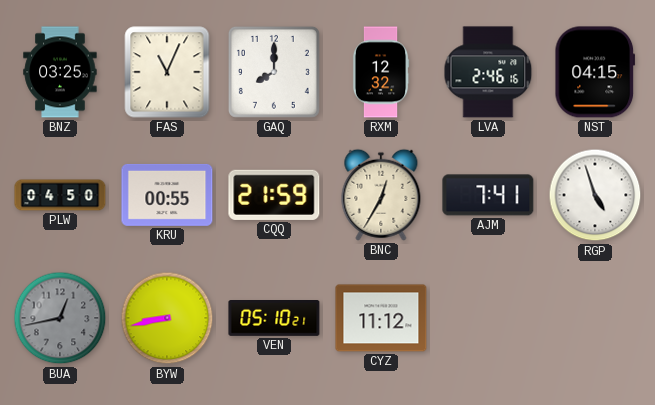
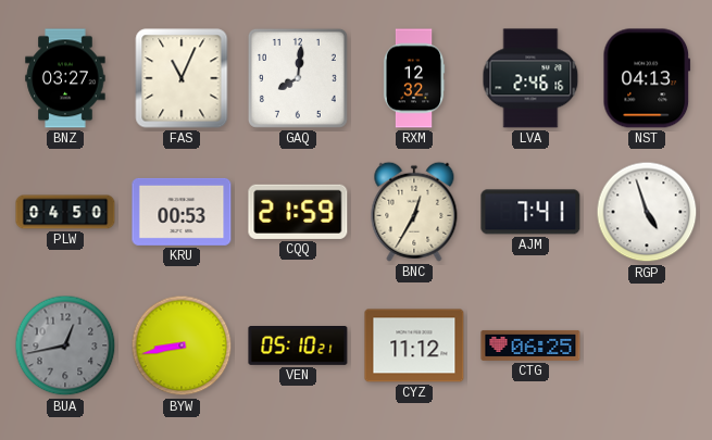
BNZ: 03:25 -> 03:27 (65, 78)
GAQ: 8:00 -> 8:01 (298, 78)
NST: 04:15 -> 04:13 (647, 78)
KRU: 00:55 -> 00:53 (182, 212)
CTG: none -> 06:25 (530, 345)
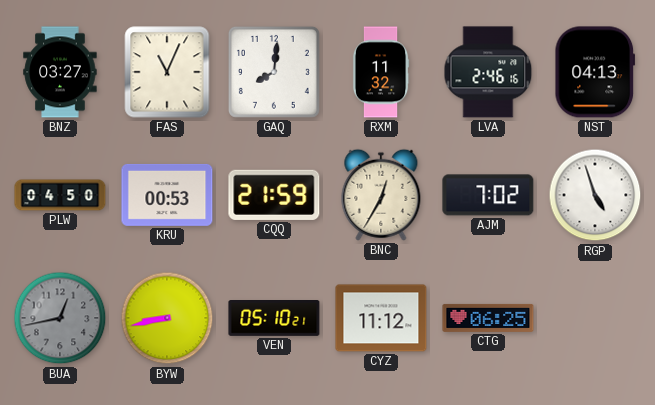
RXM: 12:32 -> 11:32 (381, 72)
AJM: 7:41 -> 7:02 (488, 195)
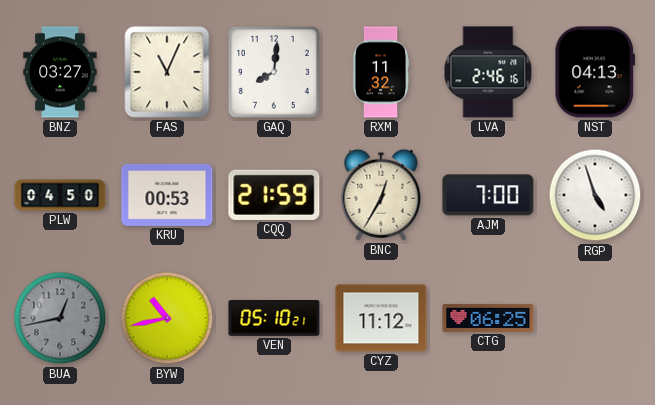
AJM: 7:02 -> 7:00 (488, 195)
BYW: 8:43 -> 10:43 (167, 318)
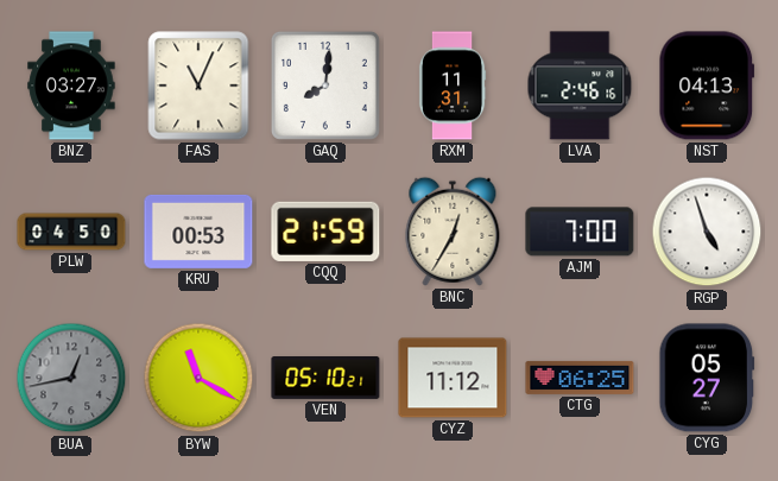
RXM: 11:32 -> 11:31 (453, 86)
BYW: 10:43 -> 11:20 (198, 378)
CYG: none -> 05:27 (707, 378)
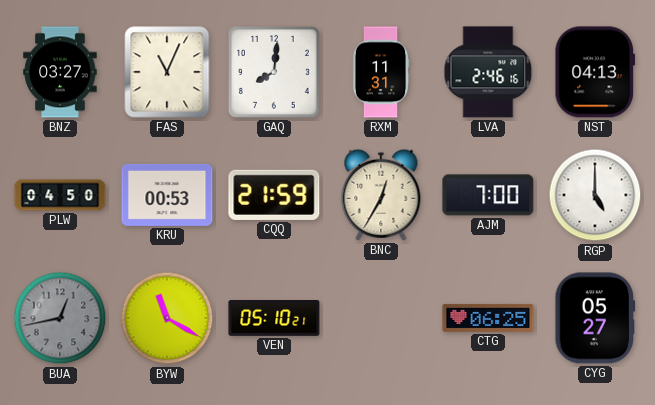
RGP: 4:57 -> 5:00 (595, 195)
CYZ: 11:12 -> none (453, 378)
